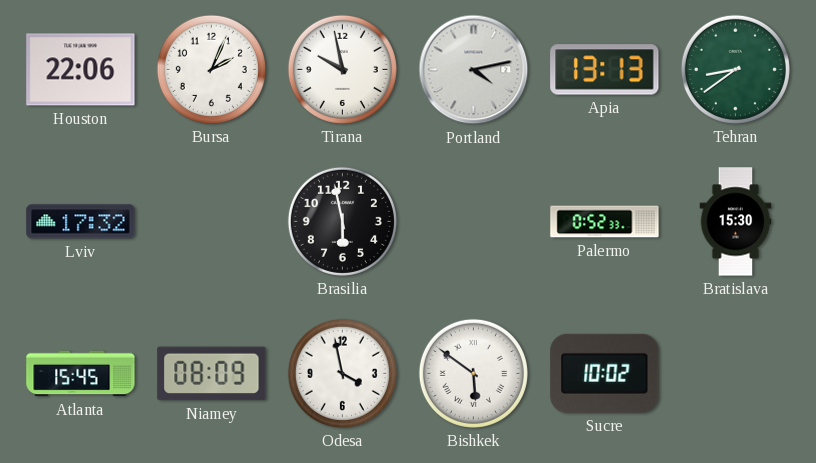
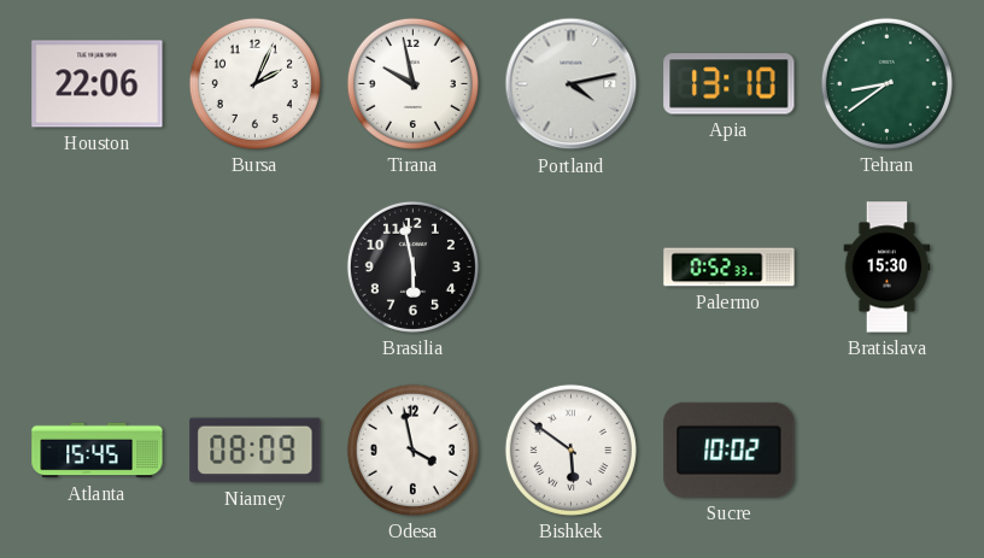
Apia: 13:13 -> 13:10 (730, 84)
Lviv: 17:32 -> none (81, 222)
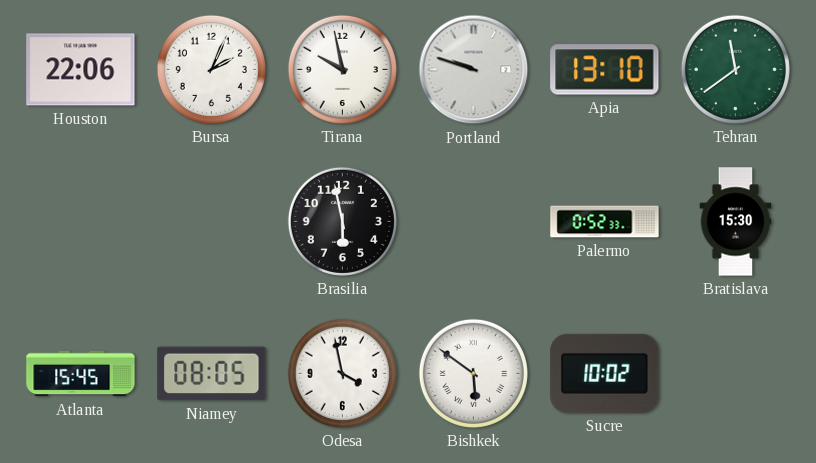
Portland: 4:13 -> 9:48 (474, 70)
Tehran: 8:39 -> 11:39 (735, 69)
Niamey: 08:09 -> 08:05 (212, 374)
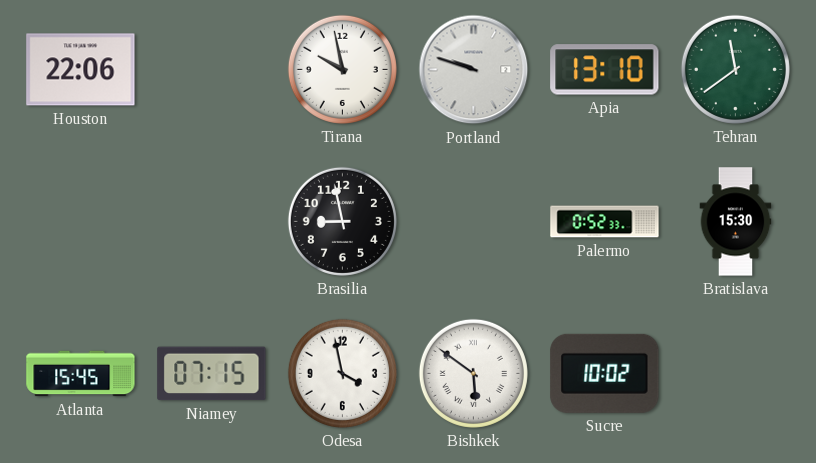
Bursa: 2:04 -> none (211, 69)
Brasilia: 5:58 -> 8:58 (342, 221)
Niamey: 08:05 -> 07:15 (212, 374)
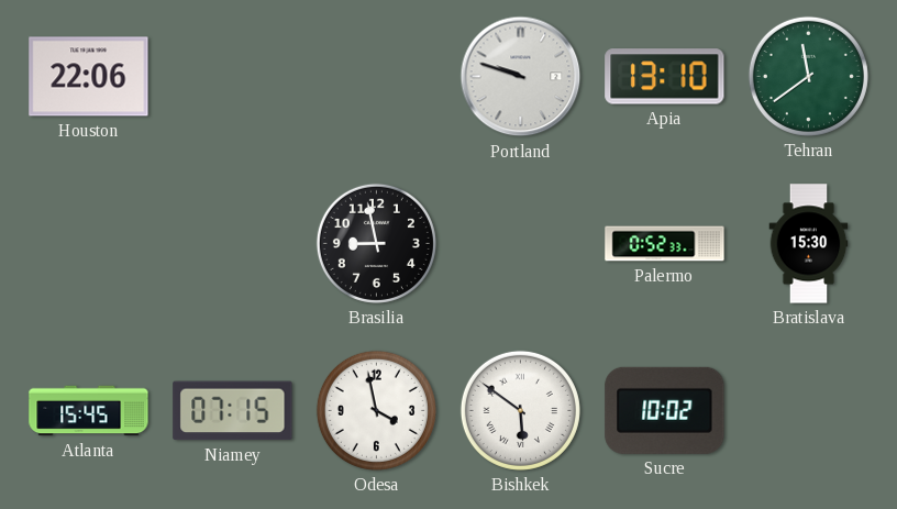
Tirana: 9:58 -> none (342, 69)
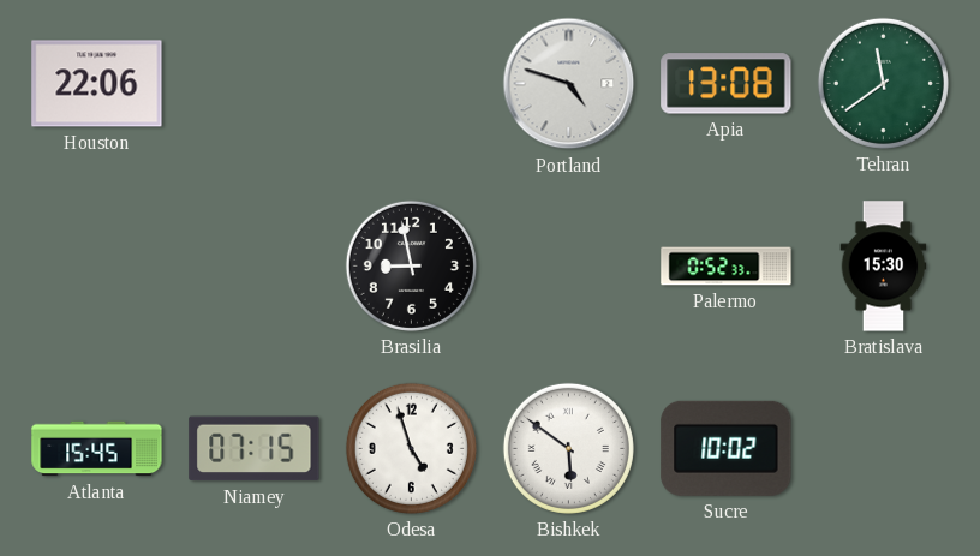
Portland: 9:48 -> 4:48 (569, 84)
Apia: 13:10 -> 13:08 (727, 84)
Odesa: 3:58 -> 4:57 (411, 448)
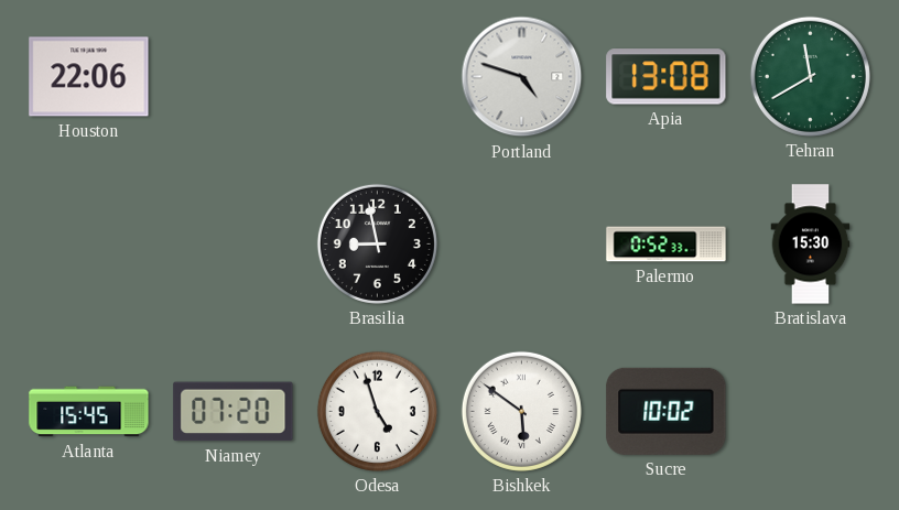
Tehran: 11:39 -> 11:40 (810, 76)
Niamey: 07:15 -> 07:20 (234, 412)
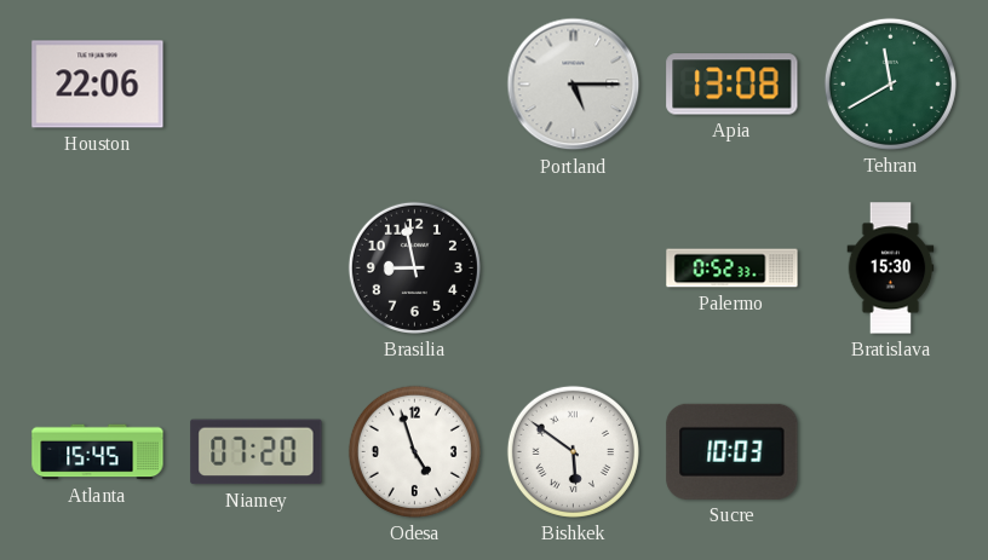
Portland: 4:48 -> 5:15 (574, 85)
Sucre: 10:02 -> 10:03 (733, 451)
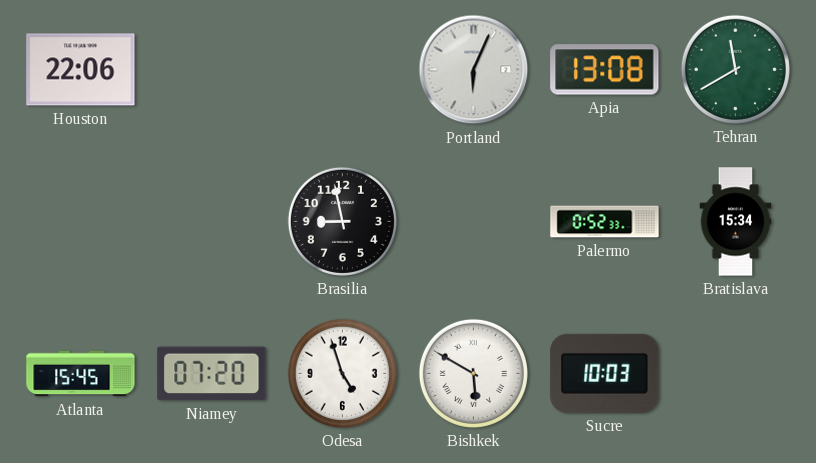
Portland: 5:15 -> 6:04 (474, 70)
Bratislava: 15:30 -> 15:34 (736, 222)
Bishkek: 5:51 -> 5:50 (473, 373)
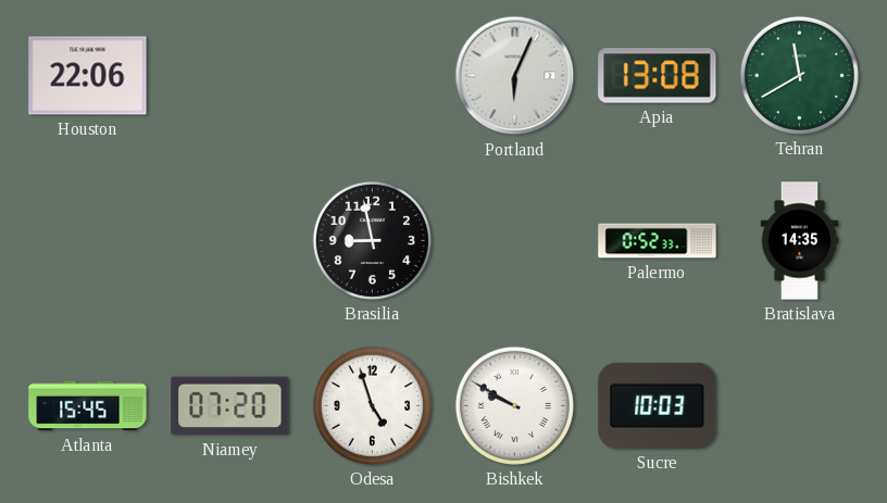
Bratislava: 15:34 -> 14:35 (800, 241)
Bishkek: 5:50 -> 9:50 (514, 405)
